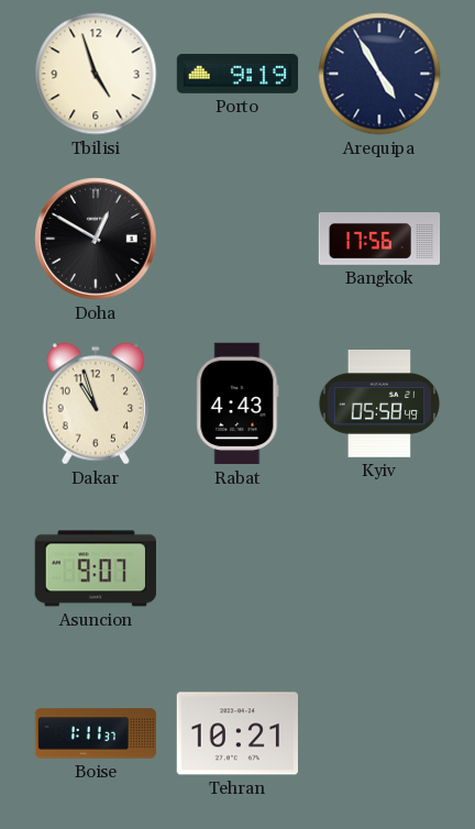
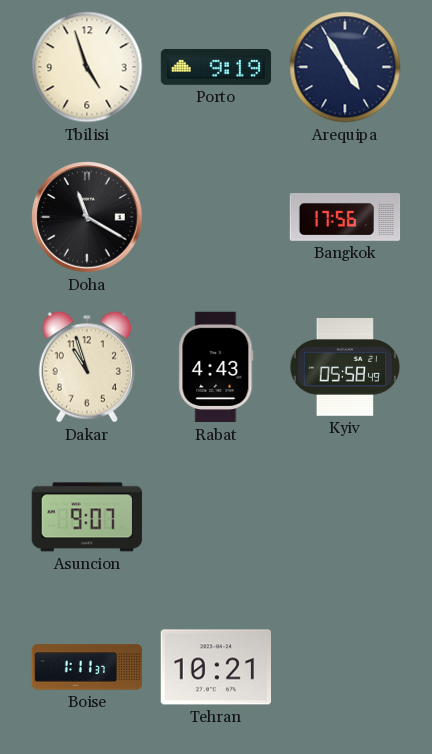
Doha: 12:50 -> 11:20 (87, 217)
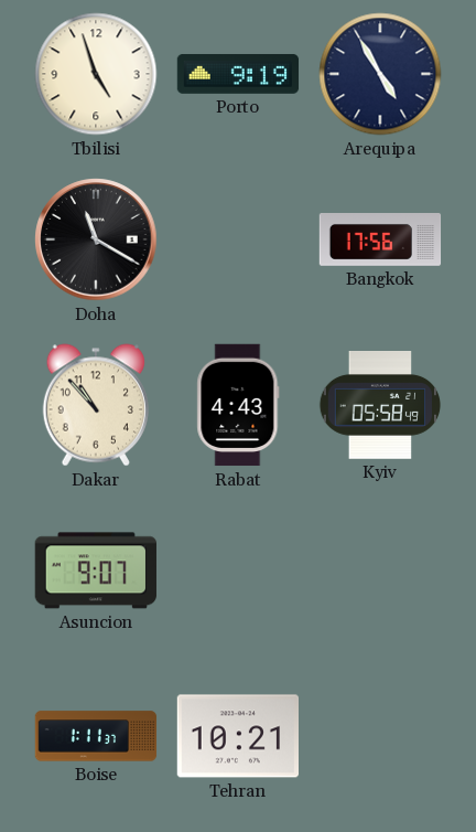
Dakar: 10:57 -> 10:53 (95, 405)
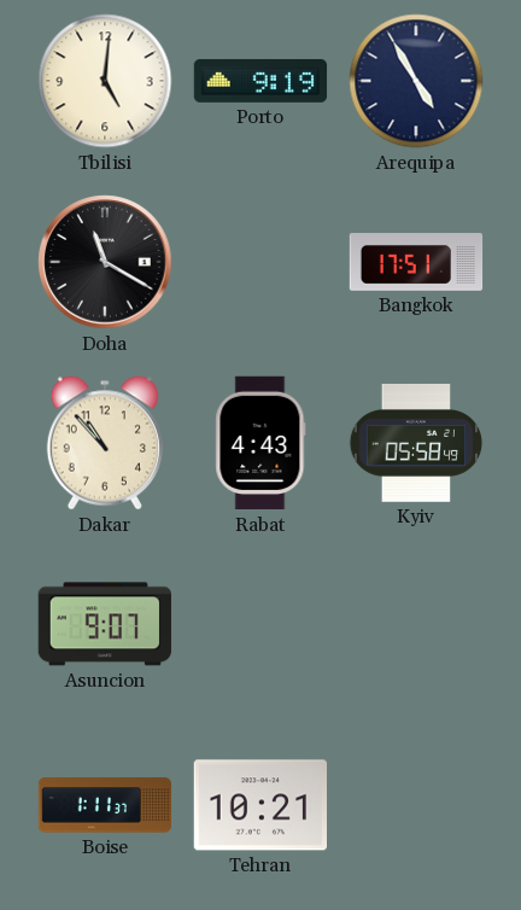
Tbilisi: 4:57 -> 5:01 (105, 81)
Bangkok: 17:56 -> 17:51 (416, 263)
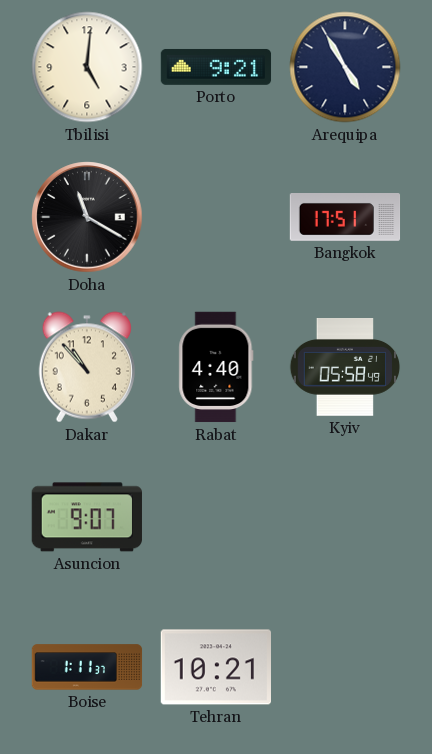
Porto: 9:19 -> 9:21 (216, 67)
Rabat: 4:43 -> 4:40 (216, 367)
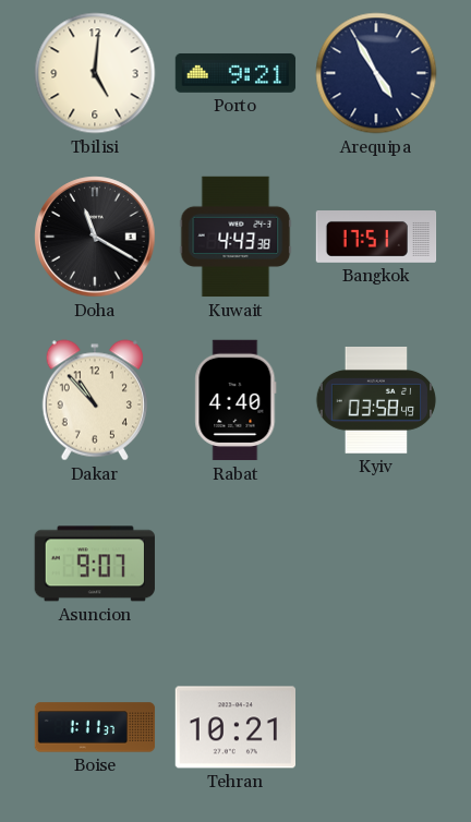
Kuwait: none -> 4:43 (235, 237)
Kyiv: 05:58 -> 03:58 (376, 401)
